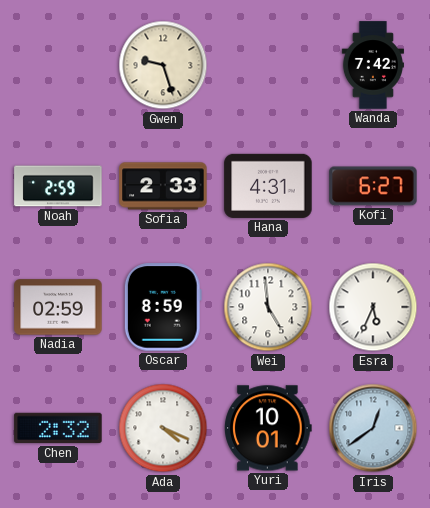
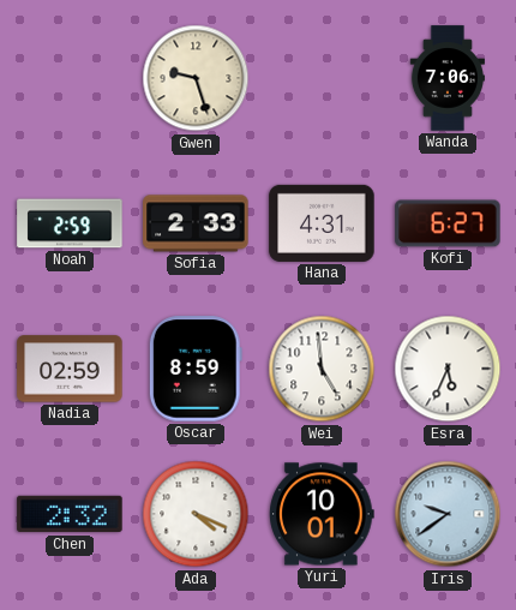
Wanda: 7:42 -> 7:06 (448, 78)
Iris: 12:39 -> 9:39 (448, 514)
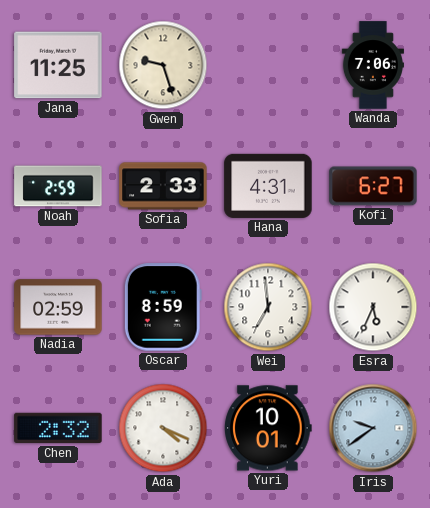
Jana: none -> 11:25 (58, 65)
Wei: 4:59 -> 6:59 (268, 307)
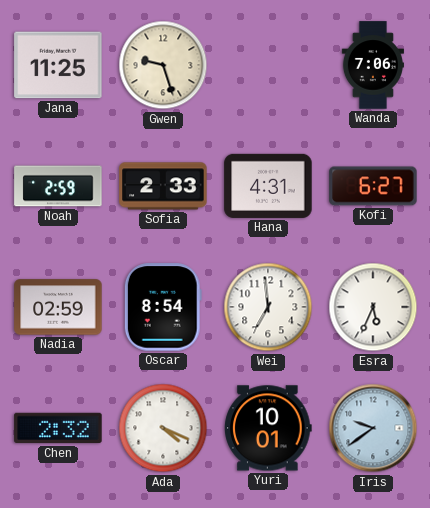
Oscar: 8:59 -> 8:54 (163, 307)
